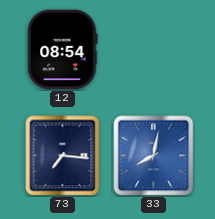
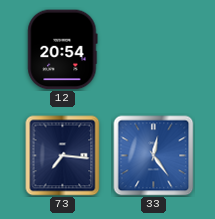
12: 08:54 -> 20:54 (63, 50)
33: 8:02 -> 12:24 (154, 156)
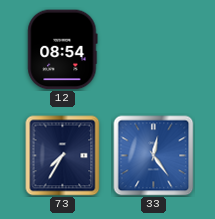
12: 20:54 -> 08:54 (63, 50)
73: 7:16 -> 7:35 (63, 156)
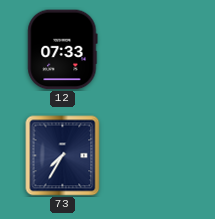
12: 08:54 -> 07:33 (63, 50)
33: 12:24 -> none (154, 156)
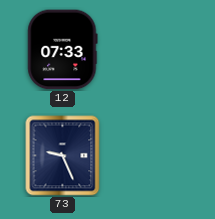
73: 7:35 -> 9:26 (63, 156)
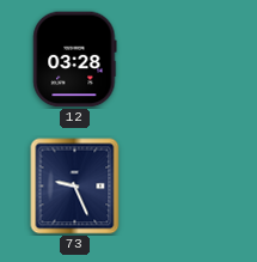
12: 07:33 -> 03:28 (75, 60)
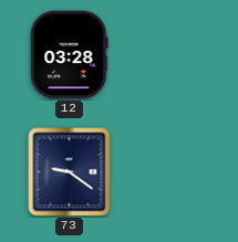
73: 9:26 -> 9:21 (70, 172)
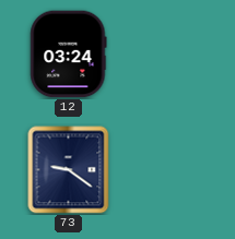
12: 03:28 -> 03:24 (69, 55)
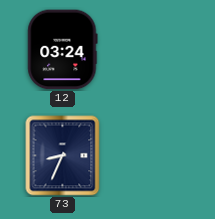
73: 9:21 -> 8:34 (63, 156)
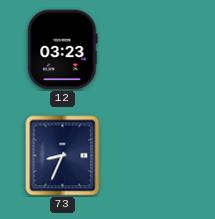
12: 03:24 -> 03:23 (63, 50)
